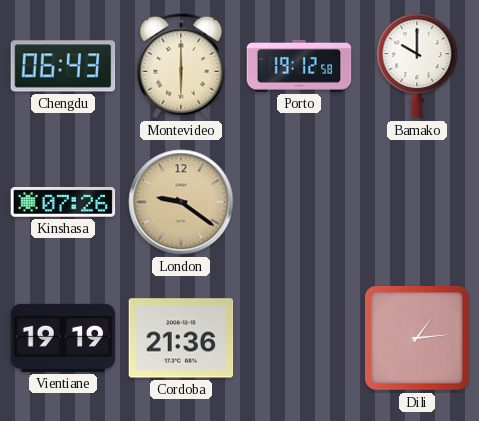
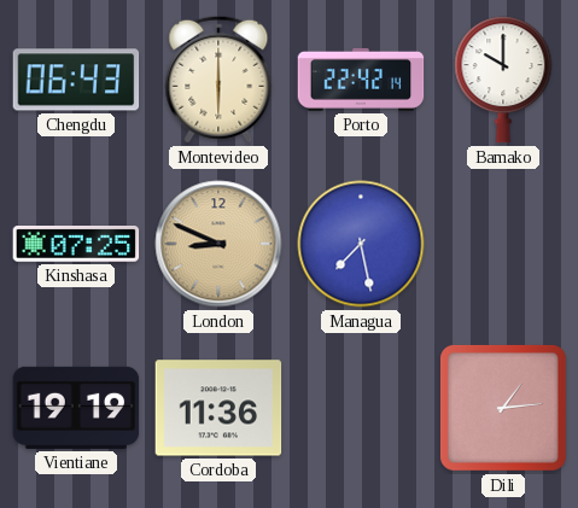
Porto: 19:12 -> 22:42 (361, 80)
Kinshasa: 07:26 -> 07:25 (76, 245)
London: 9:21 -> 8:49 (218, 244)
Managua: none -> 7:28 (361, 244)
Cordoba: 21:36 -> 11:36 (218, 408)
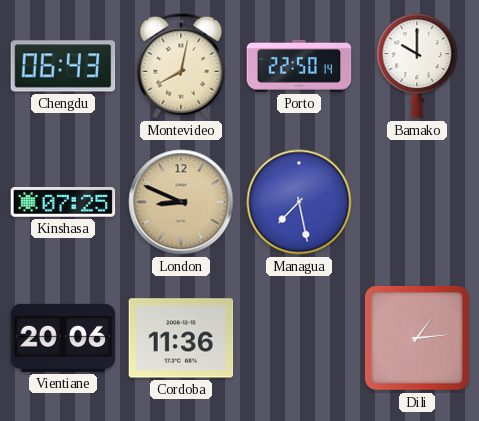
Montevideo: 6:00 -> 8:02 (181, 66)
Porto: 22:42 -> 22:50 (299, 66)
Vientiane: 19:19 -> 20:06 (63, 338)
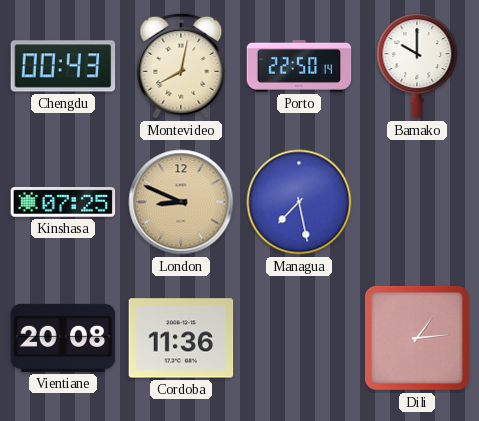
Chengdu: 06:43 -> 00:43 (63, 66)
Vientiane: 20:06 -> 20:08 (63, 338)
